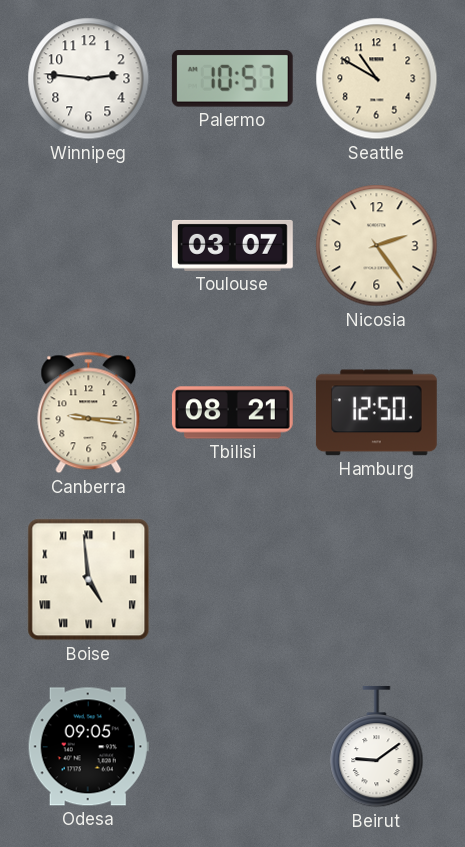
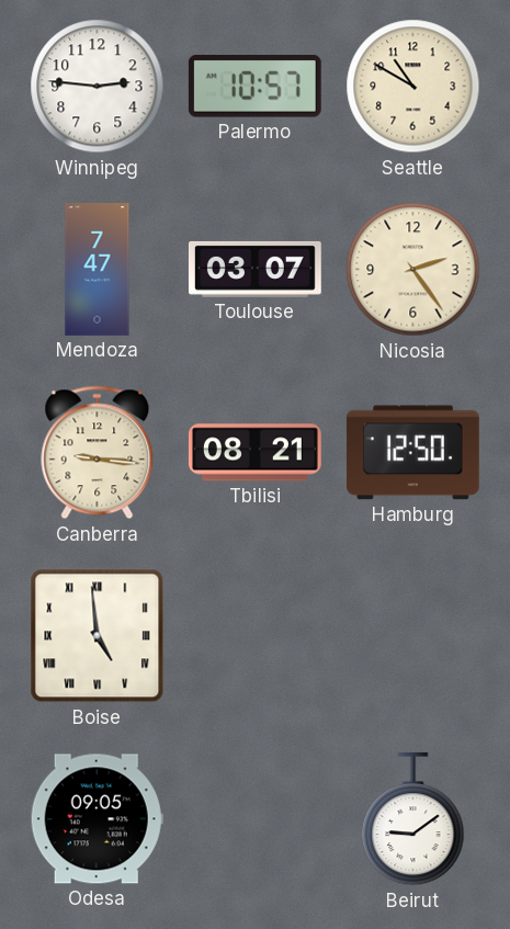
Mendoza: none -> 7:47 (98, 270)
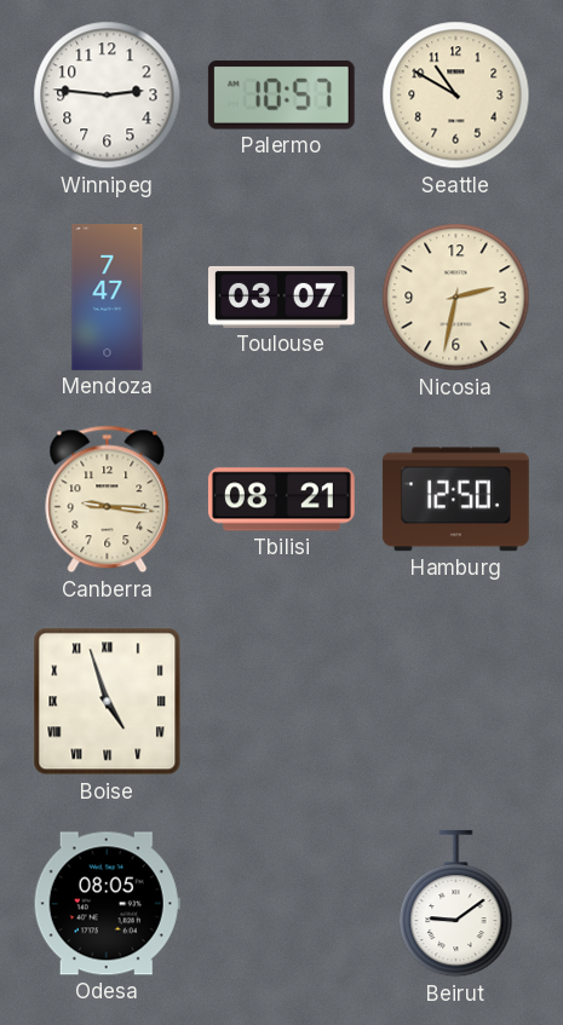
Nicosia: 2:24 -> 2:32 (456, 298)
Boise: 4:59 -> 4:57 (108, 702)
Odesa: 09:05 -> 08:05 (107, 904)
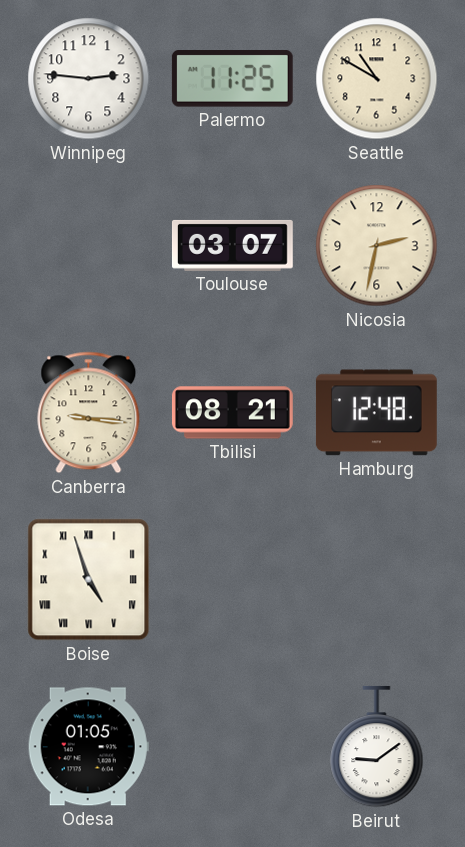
Palermo: 10:57 -> 11:25 (232, 79)
Mendoza: 7:47 -> none (108, 298)
Hamburg: 12:50 -> 12:48 (376, 413)
Odesa: 08:05 -> 01:05 (88, 747)
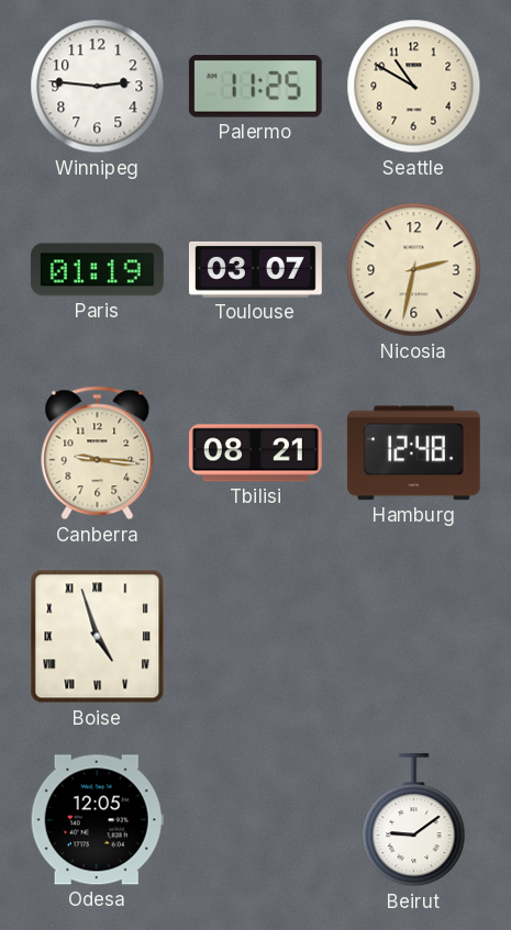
Paris: none -> 01:19 (97, 270)
Odesa: 01:05 -> 12:05 (97, 820)
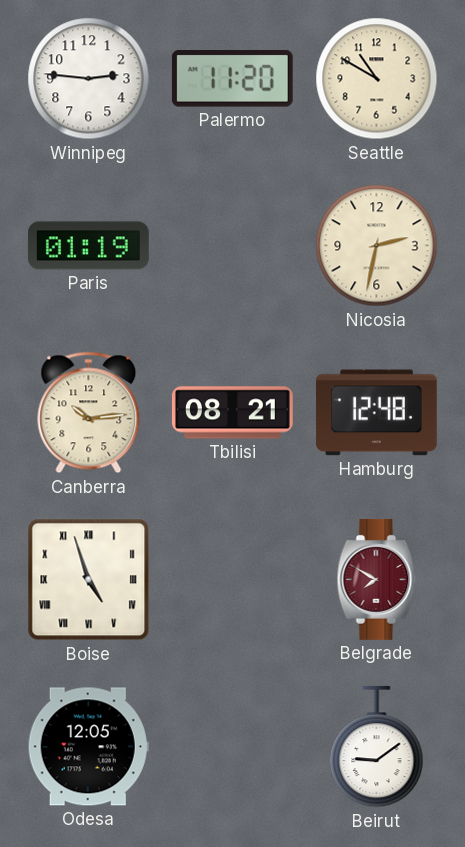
Palermo: 11:25 -> 11:20 (232, 79)
Toulouse: 03:07 -> none (255, 269)
Canberra: 9:16 -> 10:14 (89, 413)
Belgrade: none -> 7:50 (377, 579)
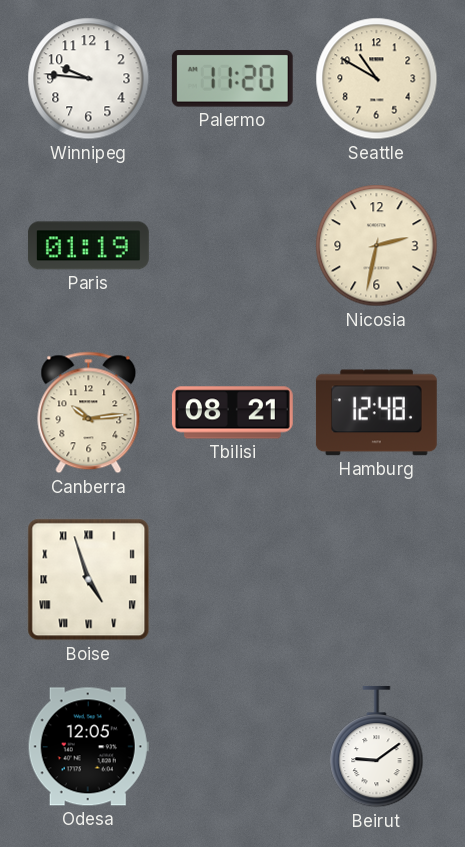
Winnipeg: 2:46 -> 9:46 (89, 79)
Belgrade: 7:50 -> none (377, 579)
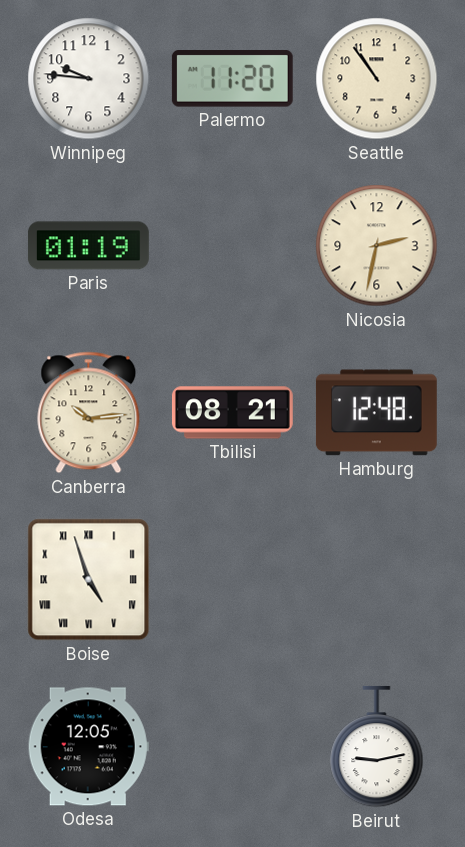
Seattle: 10:50 -> 10:54 (377, 79)
Beirut: 9:09 -> 9:13 (377, 747)
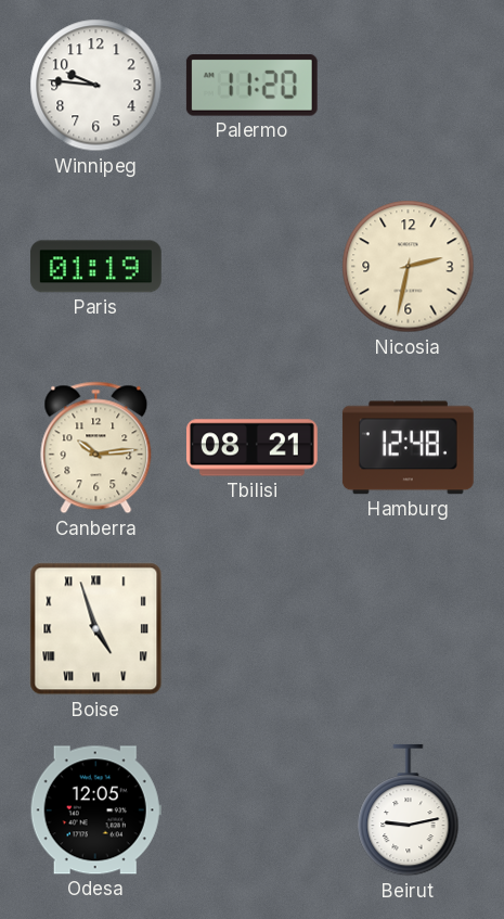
Seattle: 10:54 -> none (377, 79)
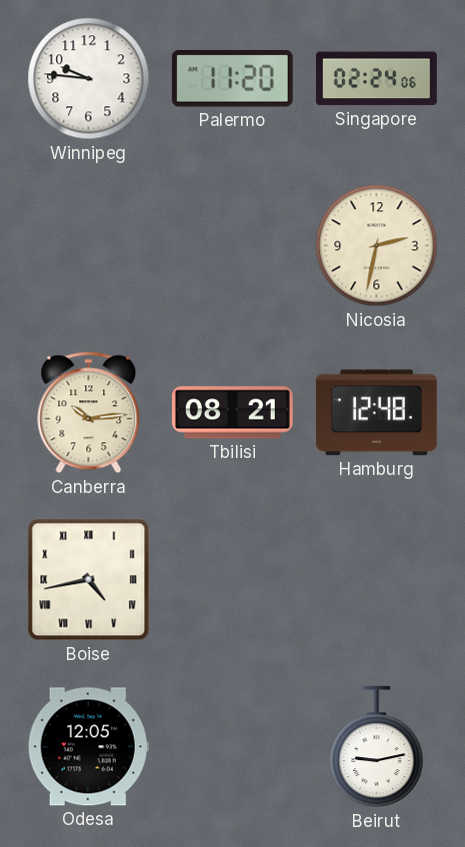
Singapore: none -> 02:24 (376, 79)
Paris: 01:19 -> none (95, 267)
Boise: 4:57 -> 4:43 (89, 580)
